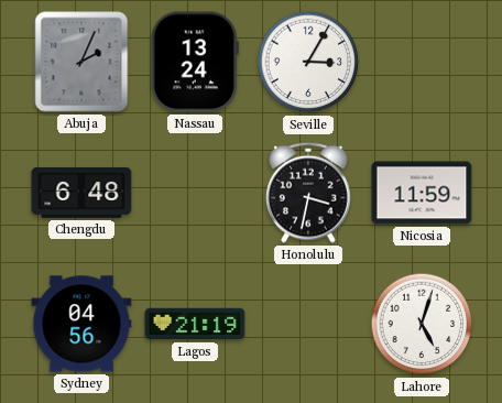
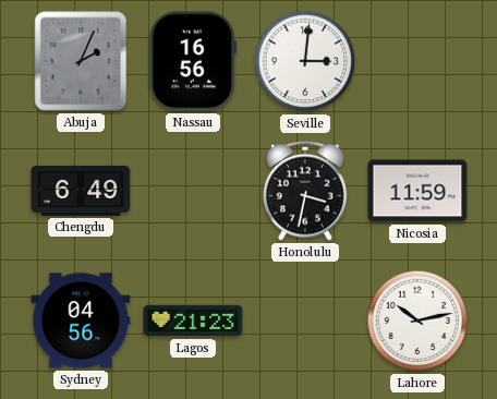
Nassau: 13:24 -> 16:56 (193, 61)
Seville: 3:05 -> 3:01 (305, 61)
Chengdu: 6:48 -> 6:49 (81, 191)
Lagos: 21:19 -> 21:23 (193, 321)
Lahore: 5:03 -> 10:13 (417, 321)
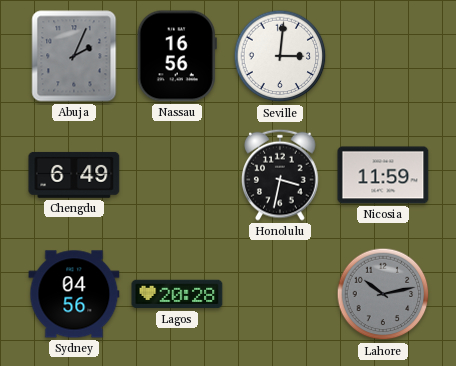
Lagos: 21:23 -> 20:28 (177, 294)
Lahore dial: white -> grey (383, 294)
